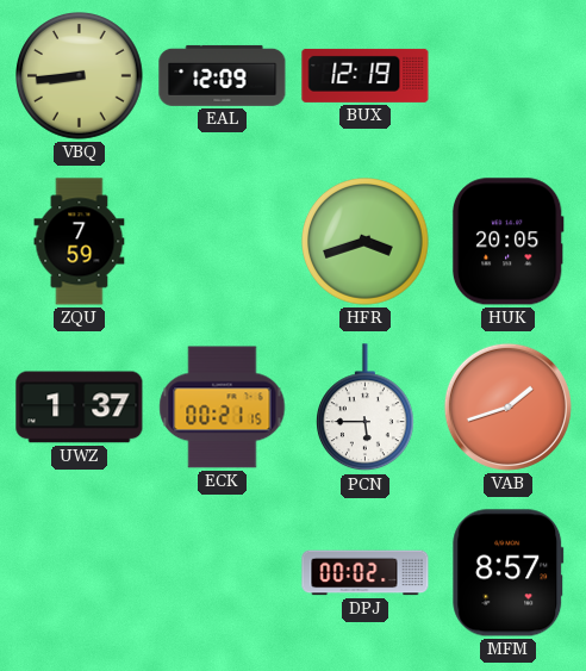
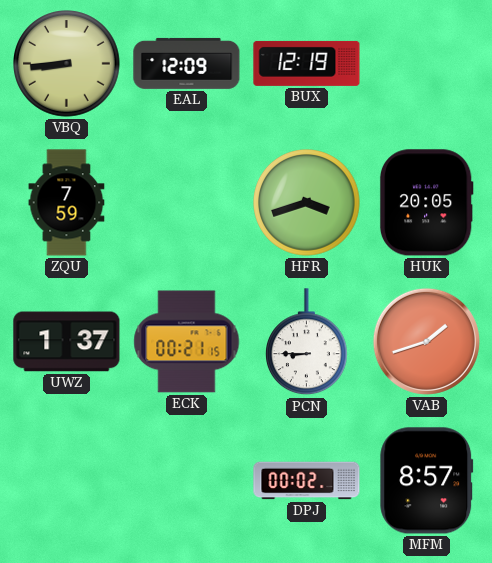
PCN: 5:45 -> 8:45 (307, 342)
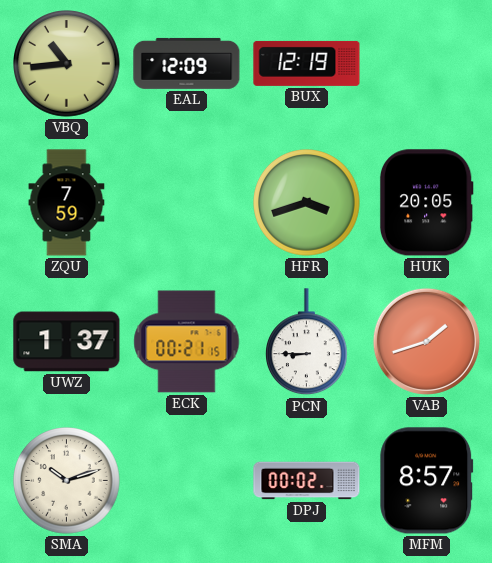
VBQ: 8:44 -> 10:44 (67, 64)
SMA: none -> 10:12 (67, 481)
